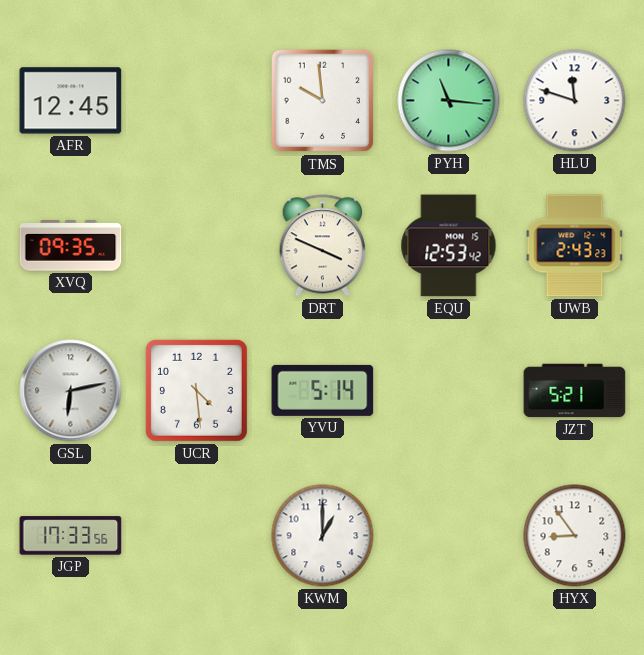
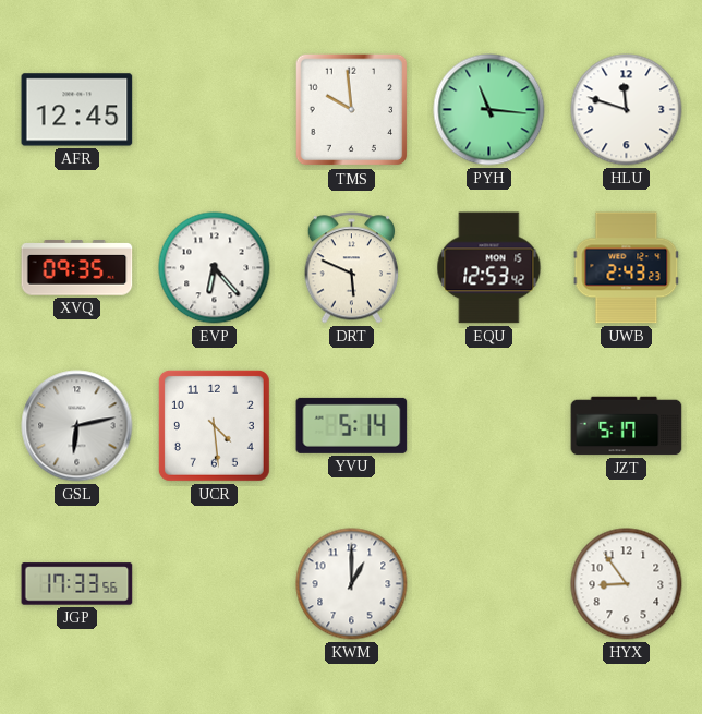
EVP: none -> 6:23 (215, 268)
DRT: 3:49 -> 5:49 (352, 268)
JZT: 5:21 -> 5:17 (627, 426)
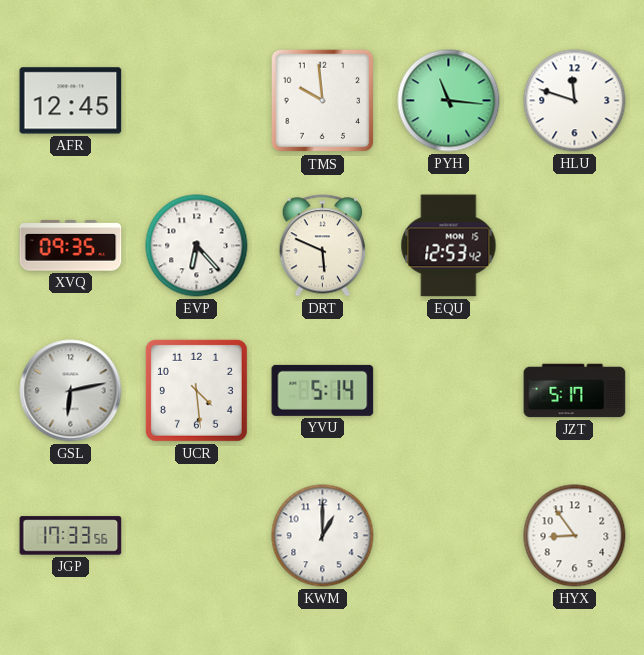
UWB: 2:43 -> none (627, 268)
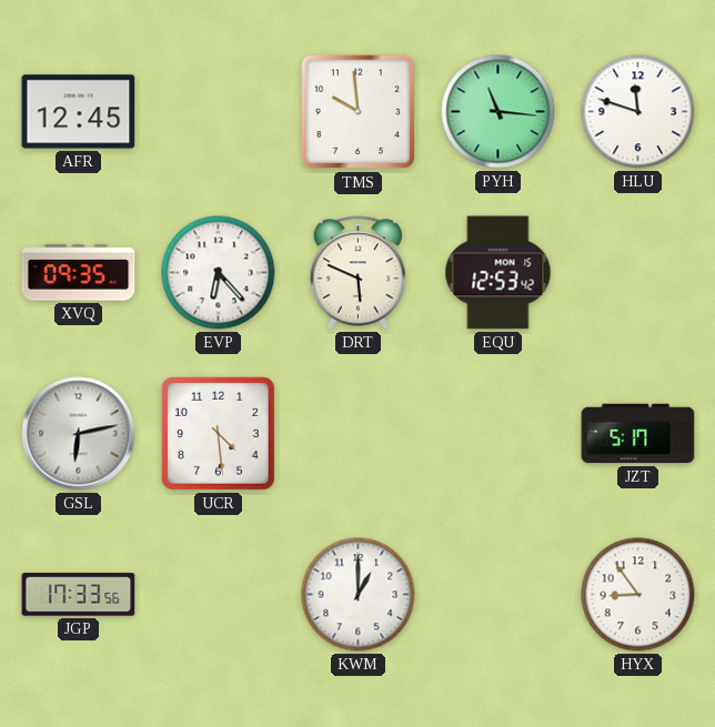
YVU: 5:14 -> none (323, 390)
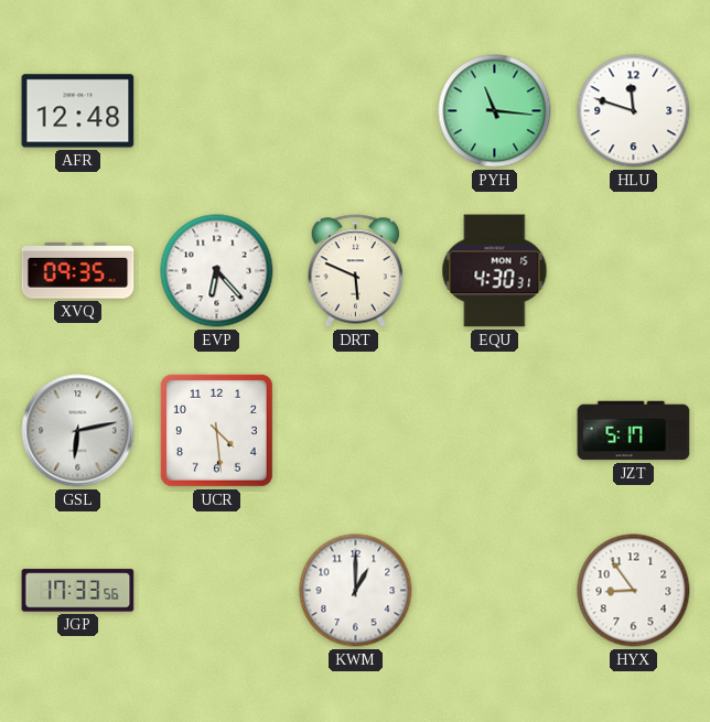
AFR: 12:45 -> 12:48 (78, 111)
TMS: 9:59 -> none (359, 112)
EQU: 12:53 -> 4:30 (495, 271)
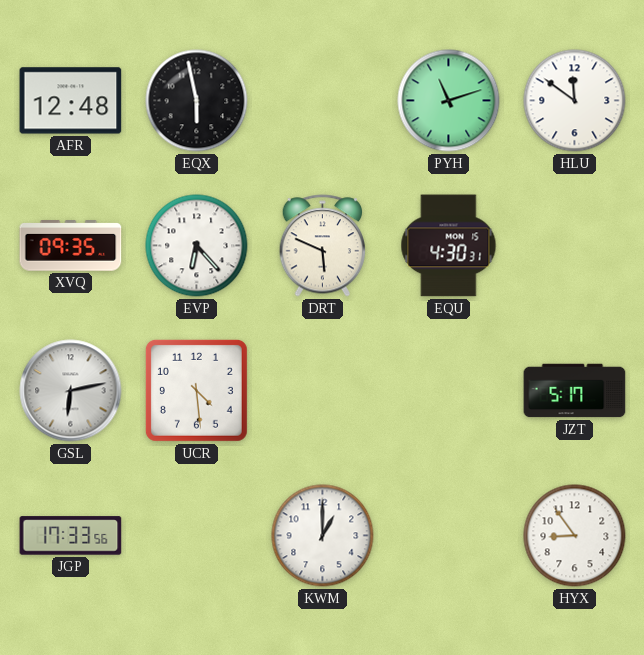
EQX: none -> 5:58 (197, 101)
PYH: 11:16 -> 11:12 (449, 101)
HLU: 11:48 -> 11:51 (575, 101)
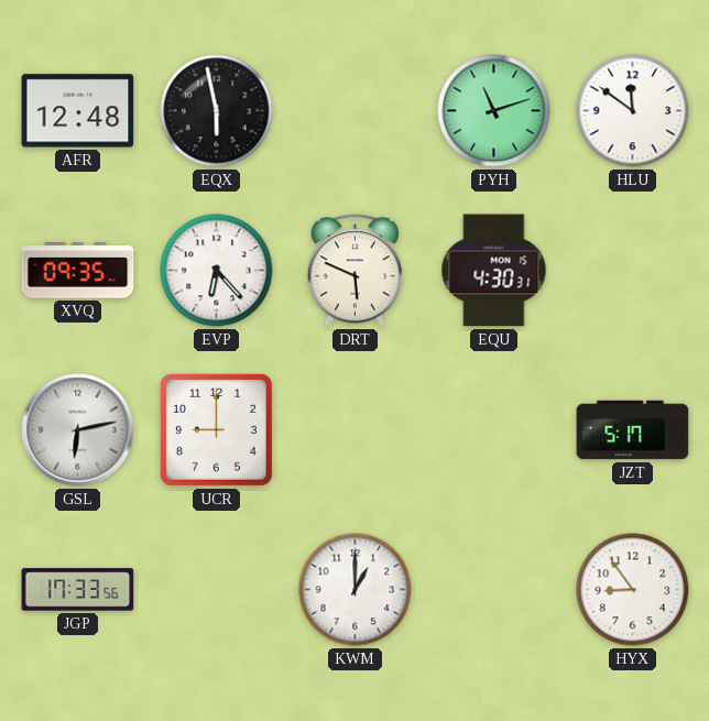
UCR: 4:29 -> 9:00 (216, 429)
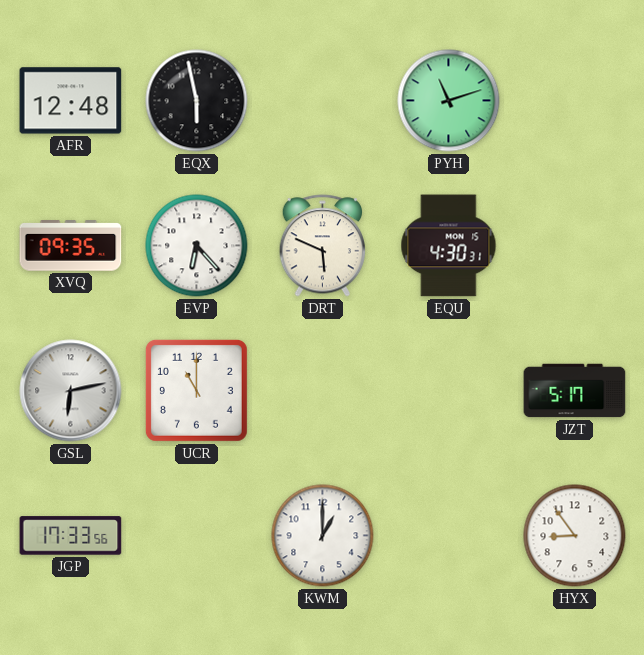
HLU: 11:51 -> none (633, 111)
UCR: 9:00 -> 11:00 (196, 390)
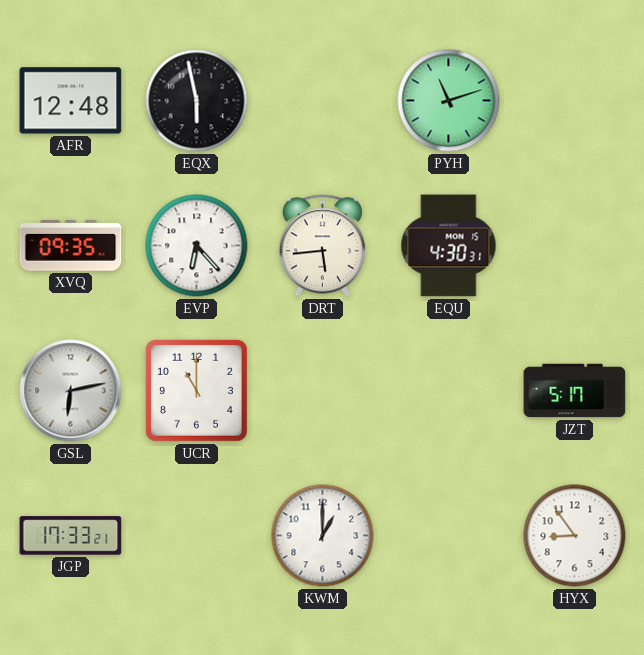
DRT: 5:49 -> 5:44 (323, 246)
JGP: 17:33:56 -> 17:33:21 (71, 536)
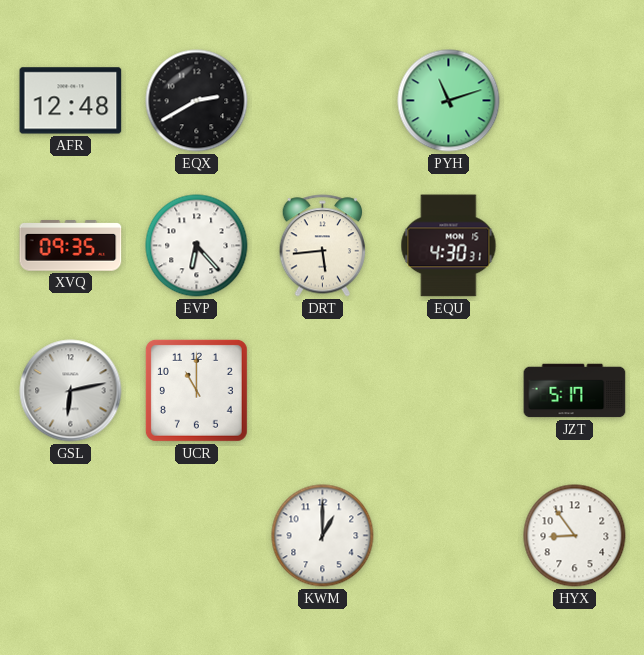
EQX: 5:58 -> 2:40 (197, 101)
JGP: 17:33 -> none (71, 536)
